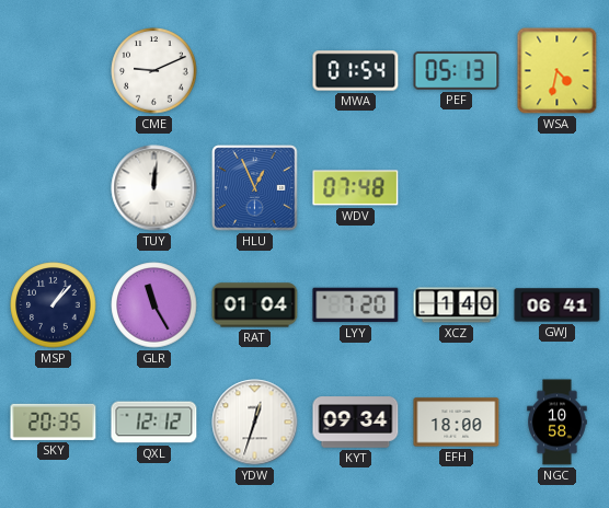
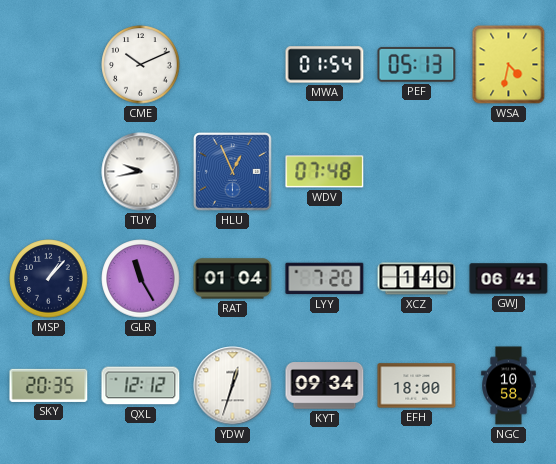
CME: 9:11 -> 10:11 (141, 65)
TUY: 12:01 -> 9:43 (141, 172)
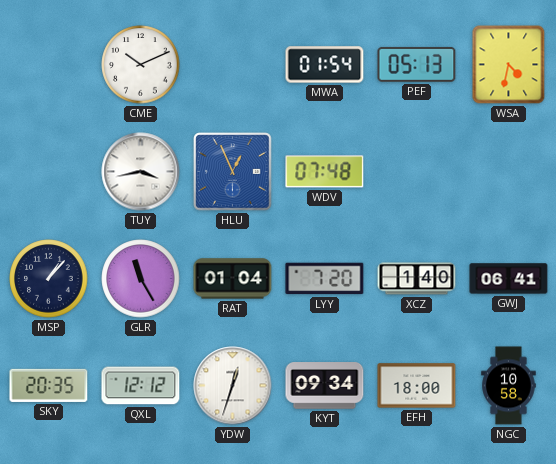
TUY: 9:43 -> 3:43 (141, 172)
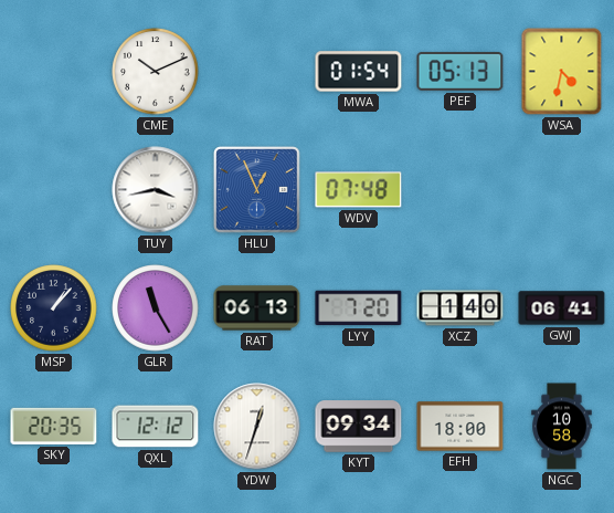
RAT: 01:04 -> 06:13 (257, 308)
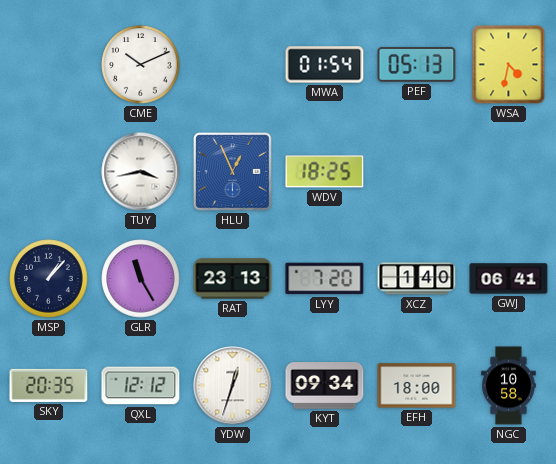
WDV: 07:48 -> 18:25 (325, 172)
RAT: 06:13 -> 23:13 (233, 279)
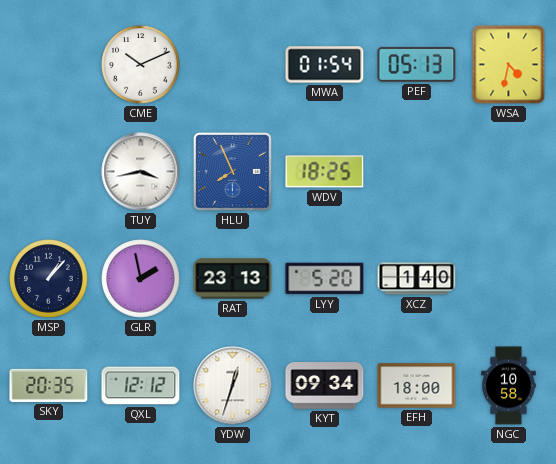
HLU: 12:56 -> 7:56 (233, 172)
GLR: 11:25 -> 1:58 (141, 279)
LYY: 7:20 -> 5:20 (325, 279)
GWJ: 06:41 -> none (509, 279)
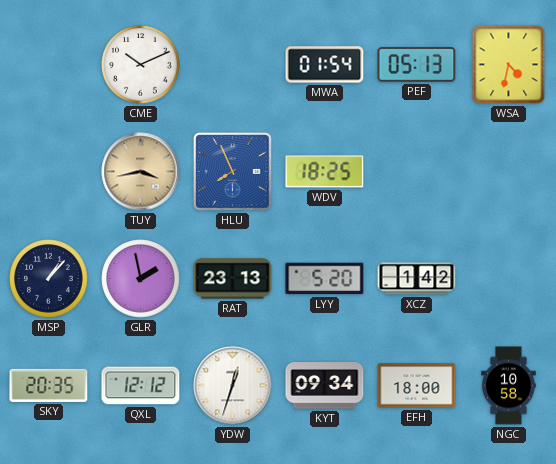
TUY dial: white -> champagne (141, 172)
XCZ: 1:40 -> 1:42 (417, 279)
